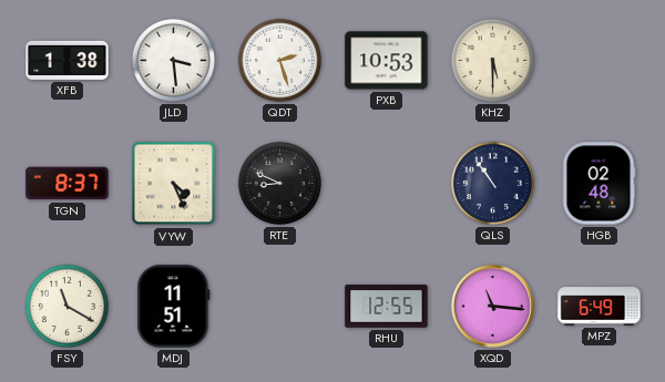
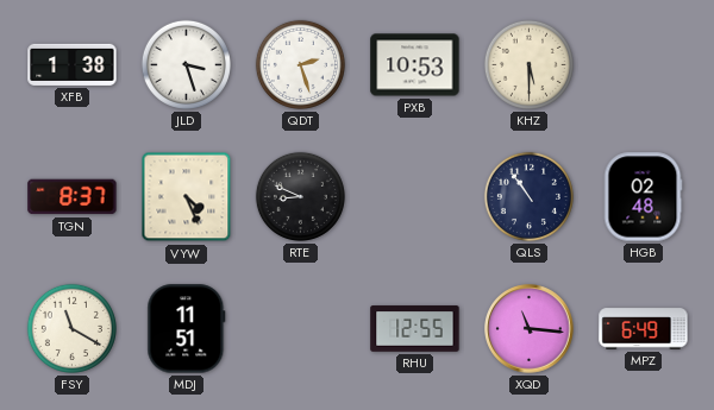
JLD: 3:29 -> 3:27 (186, 64)
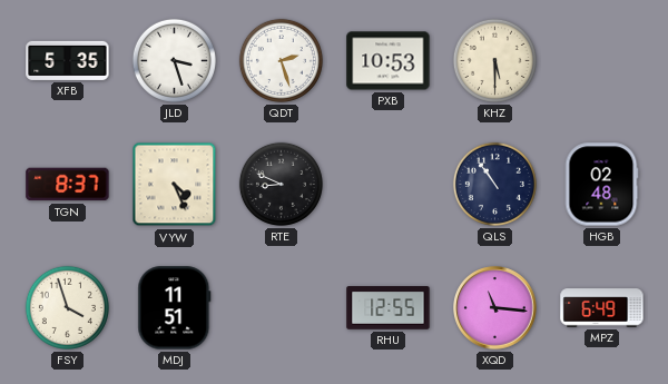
XFB: 1:38 -> 5:35 (68, 60)
FSY: 11:20 -> 3:57 (67, 307)
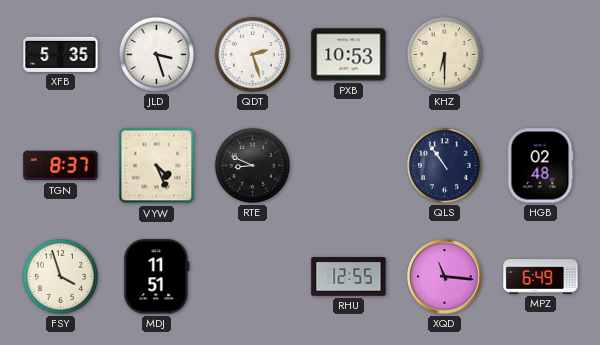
KHZ: 5:30 -> 6:30 (444, 54)
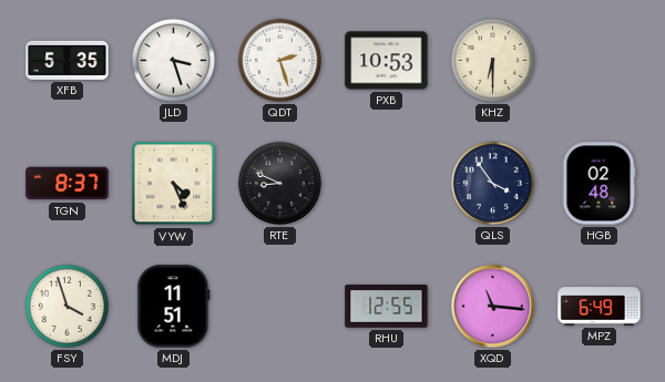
QLS: 10:54 -> 3:54 (492, 183)
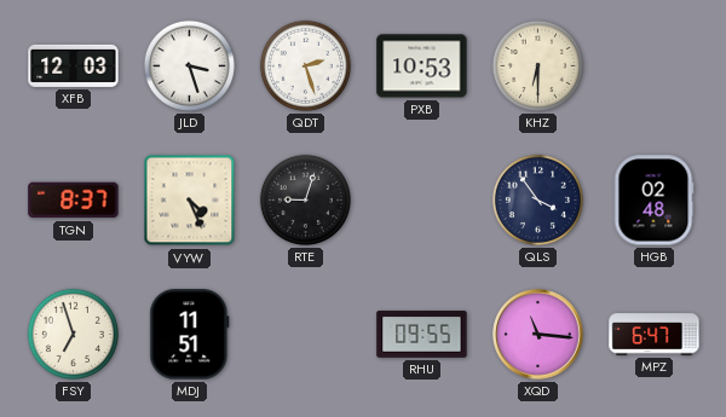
XFB: 5:35 -> 12:03 (74, 65)
RTE: 8:49 -> 9:03 (305, 199)
FSY: 3:57 -> 6:57 (73, 334)
RHU: 12:55 -> 09:55 (422, 335)
MPZ: 6:49 -> 6:47 (655, 335)
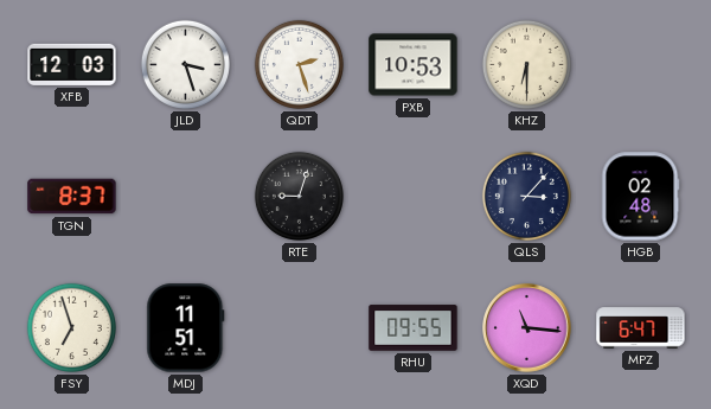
VYW: 4:26 -> none (190, 201)
QLS: 3:54 -> 3:07 (526, 196)
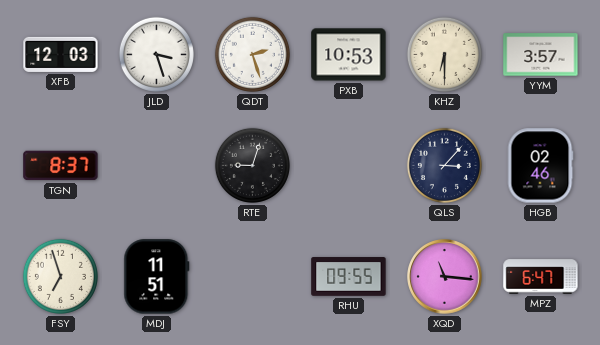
YYM: none -> 3:57 (541, 55)
HGB: 02:48 -> 02:46 (540, 166)
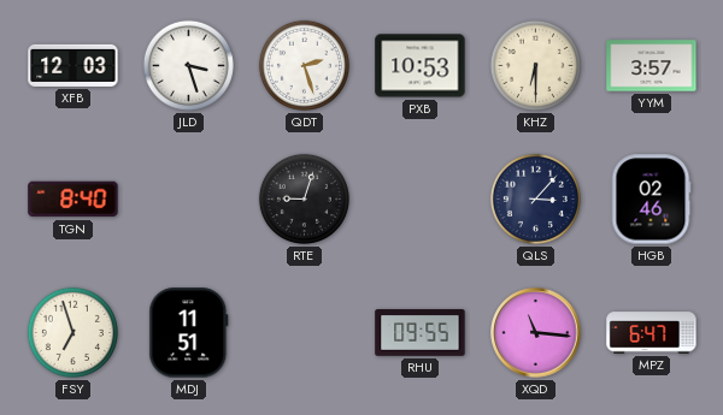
TGN: 8:37 -> 8:40 (74, 200)
